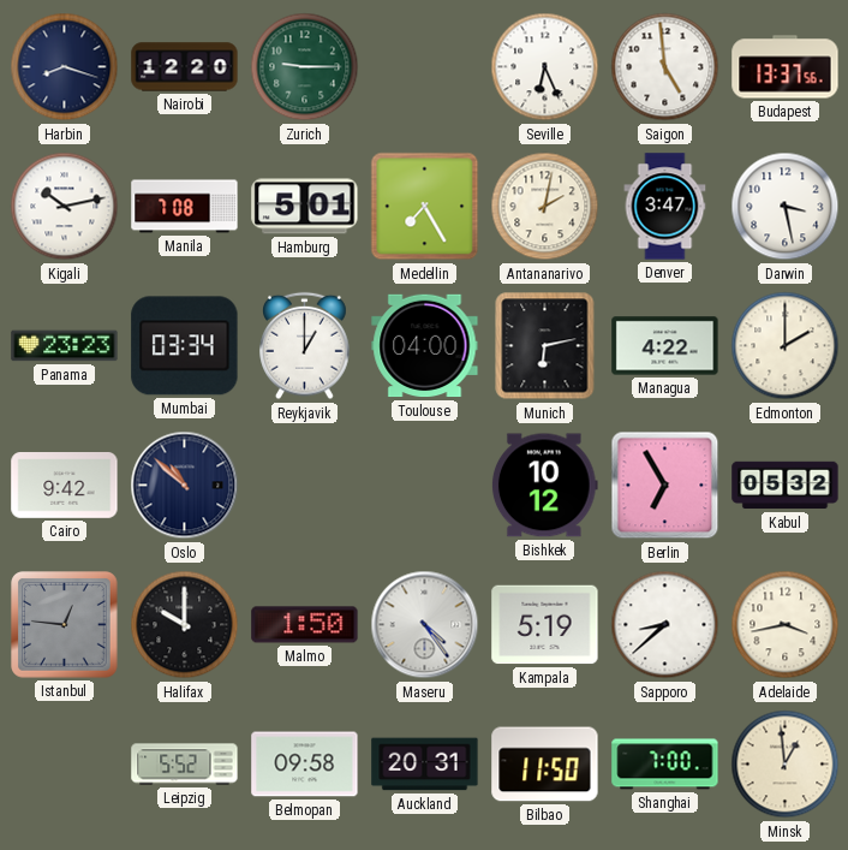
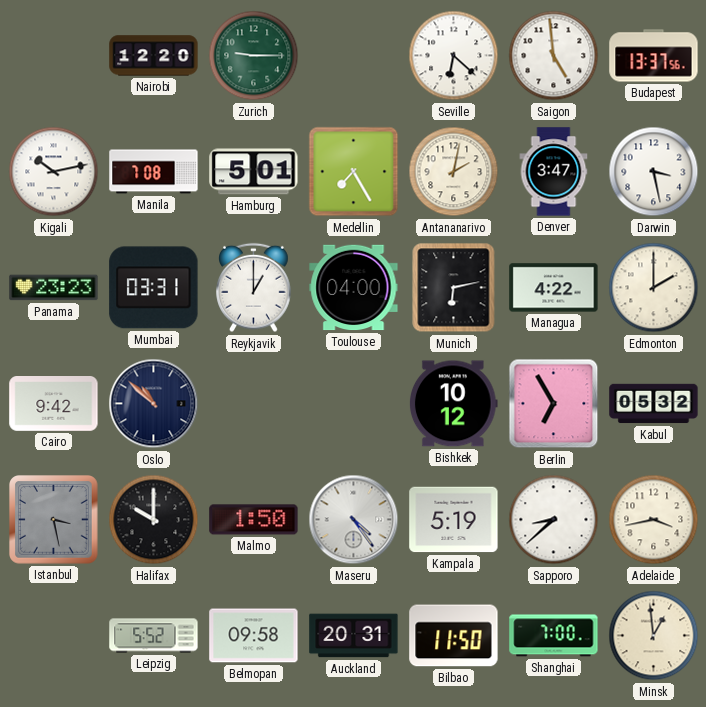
Harbin: 8:18 -> none (65, 67)
Seville: 6:26 -> 6:22 (454, 56)
Mumbai: 03:34 -> 03:31 (154, 288)
Istanbul: 12:46 -> 3:28 (54, 520)
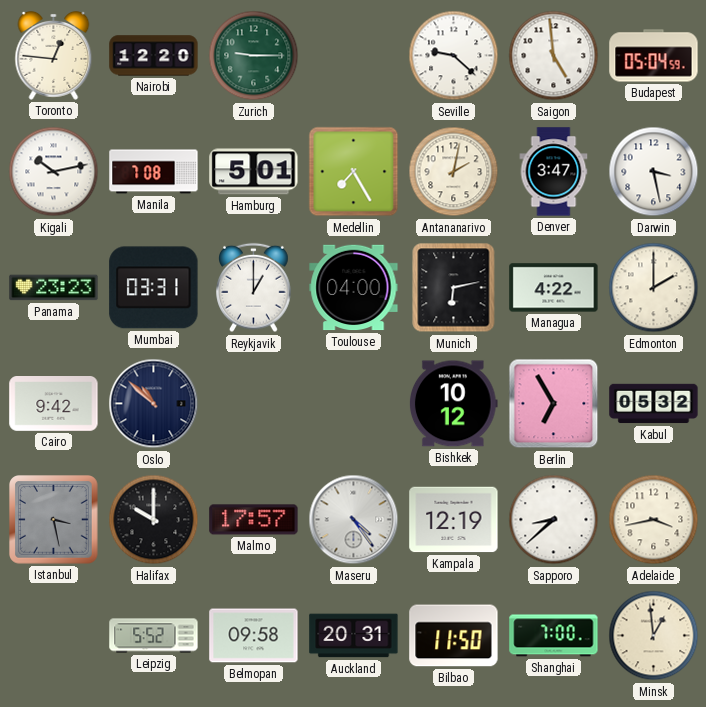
Toronto: none -> 12:46 (54, 55)
Seville: 6:22 -> 9:22 (454, 56)
Budapest: 13:37 -> 05:04 (654, 56)
Malmo: 1:50 -> 17:57 (254, 520)
Kampala: 5:19 -> 12:19 (454, 520)
